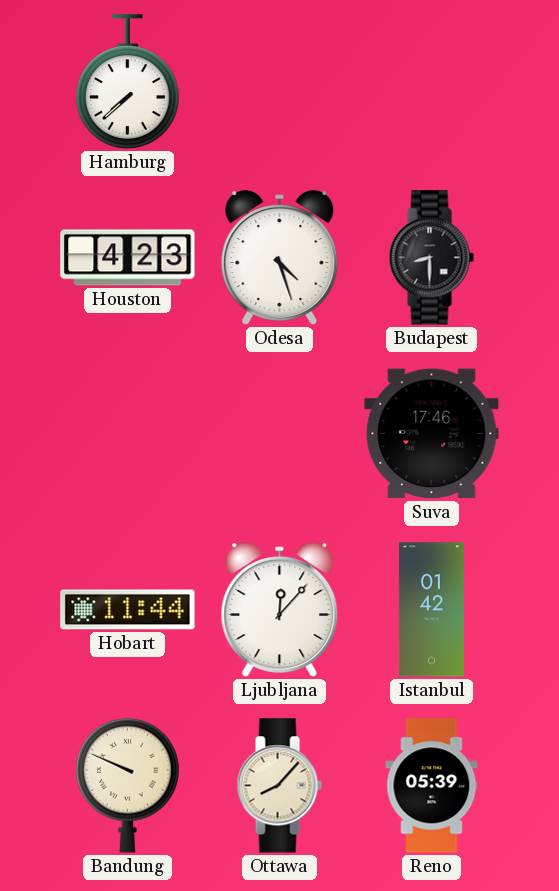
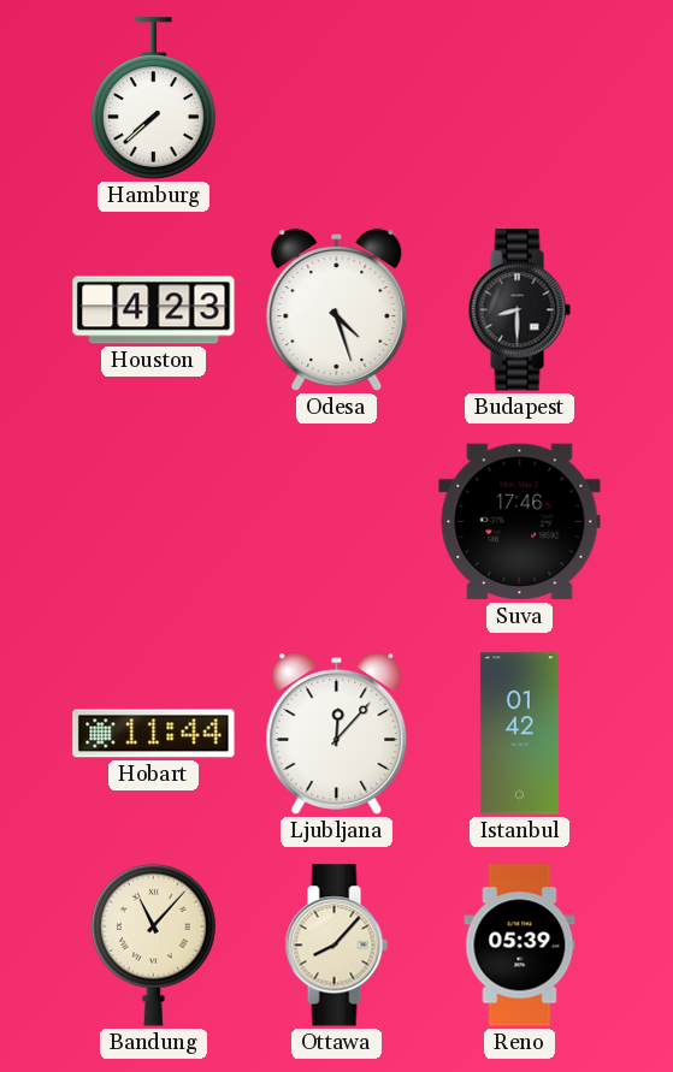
Bandung: 9:49 -> 11:07 (154, 944)
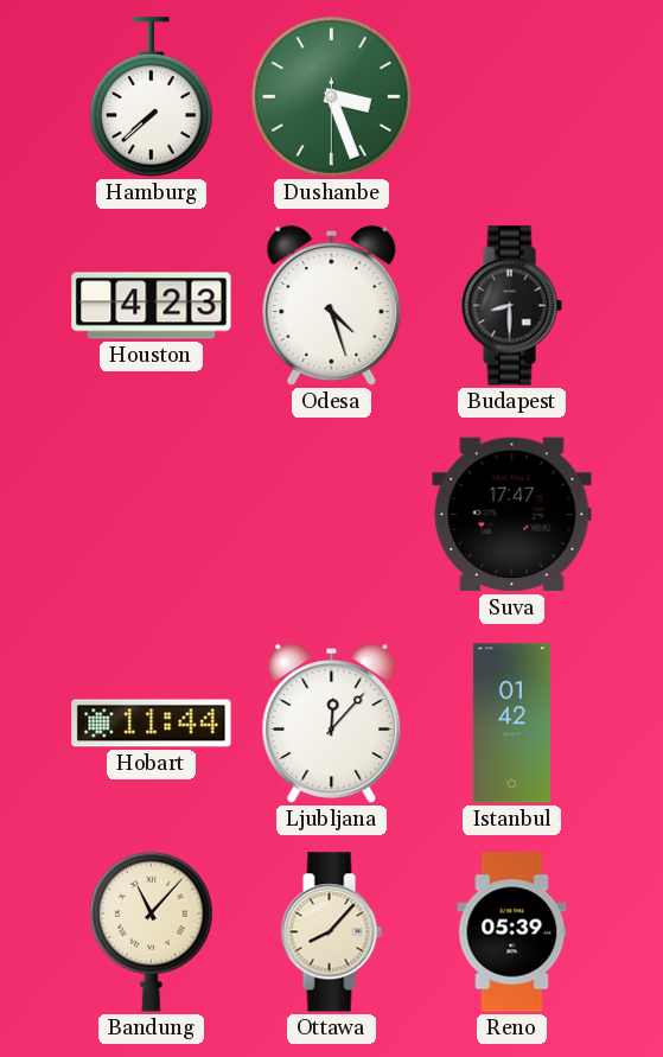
Dushanbe: none -> 3:26 (332, 97)
Suva: 17:46 -> 17:47 (512, 515)
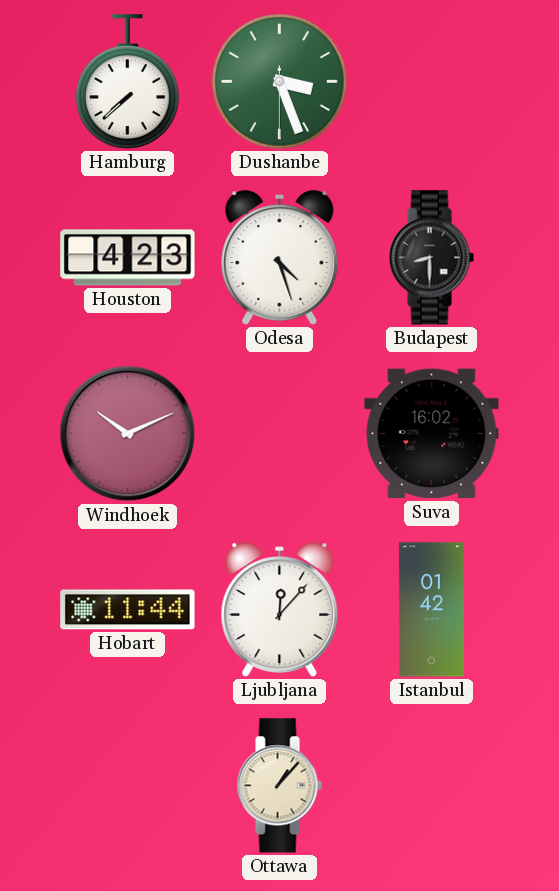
Windhoek: none -> 10:11 (128, 434)
Suva: 17:47 -> 16:02 (432, 434)
Bandung: 11:07 -> none (152, 931)
Ottawa: 8:07 -> 1:07 (279, 786)
Reno: 05:39 -> none (512, 932)
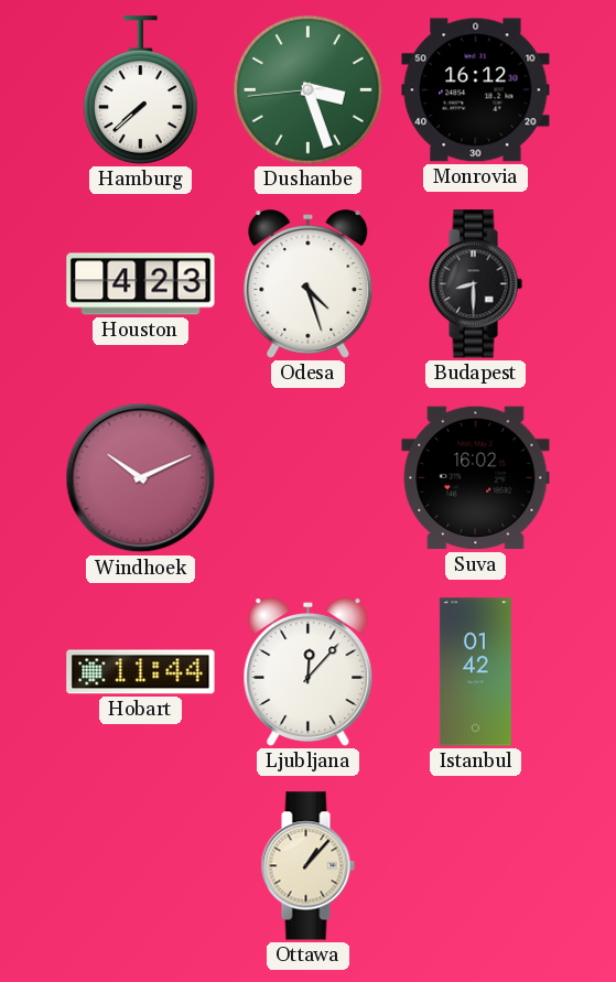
Dushanbe: 3:26:30 -> 3:26:44 (309, 90)
Monrovia: none -> 16:12 (476, 90)
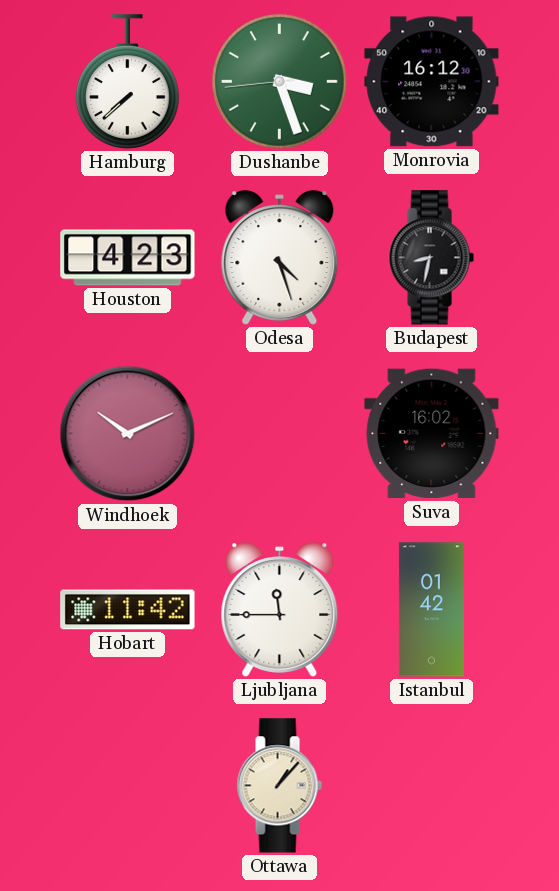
Budapest: 8:30 -> 8:32 (431, 258)
Hobart: 11:44 -> 11:42 (128, 610)
Ljubljana: 12:07 -> 11:45 (280, 610)
